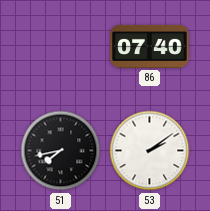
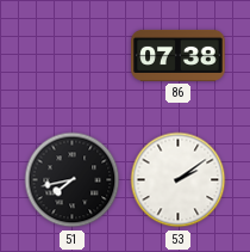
86: 07:40 -> 07:38 (179, 55)
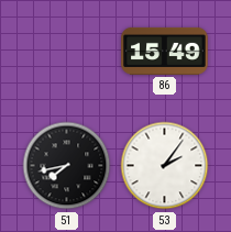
86: 07:38 -> 15:49 (165, 51)
53: 2:09 -> 2:06 (165, 166)
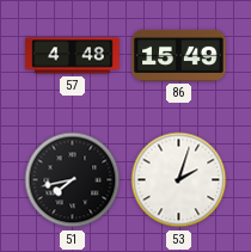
57: none -> 4:48 (73, 56)
53: 2:06 -> 2:03 (179, 180)
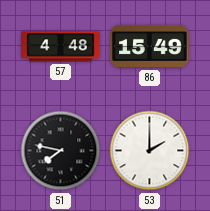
51: 7:43 -> 7:47 (61, 151)
53: 2:03 -> 2:00 (150, 151)
